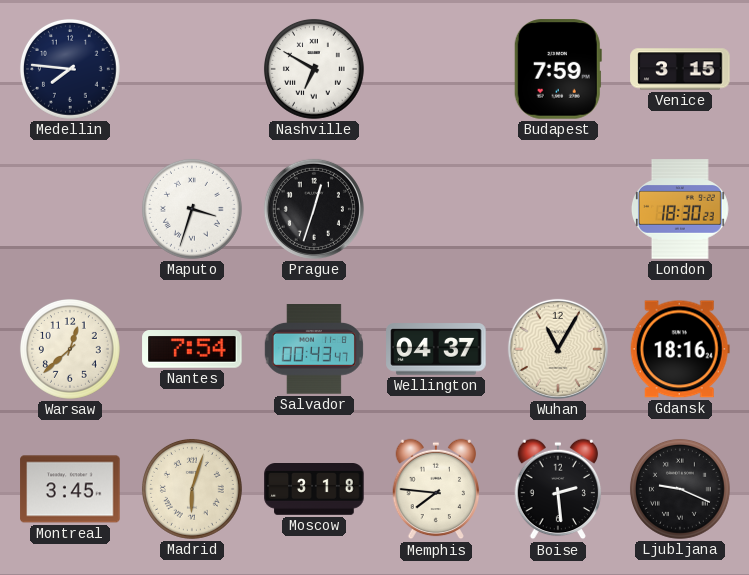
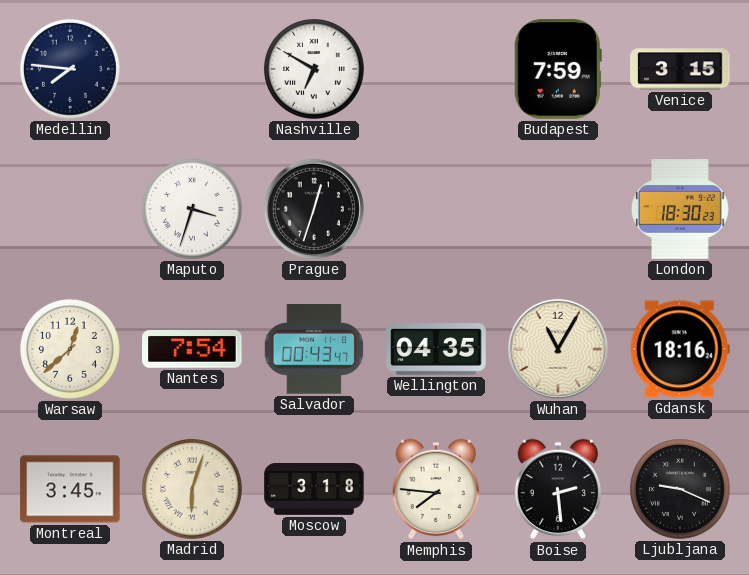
Wellington: 04:37 -> 04:35 (436, 349)
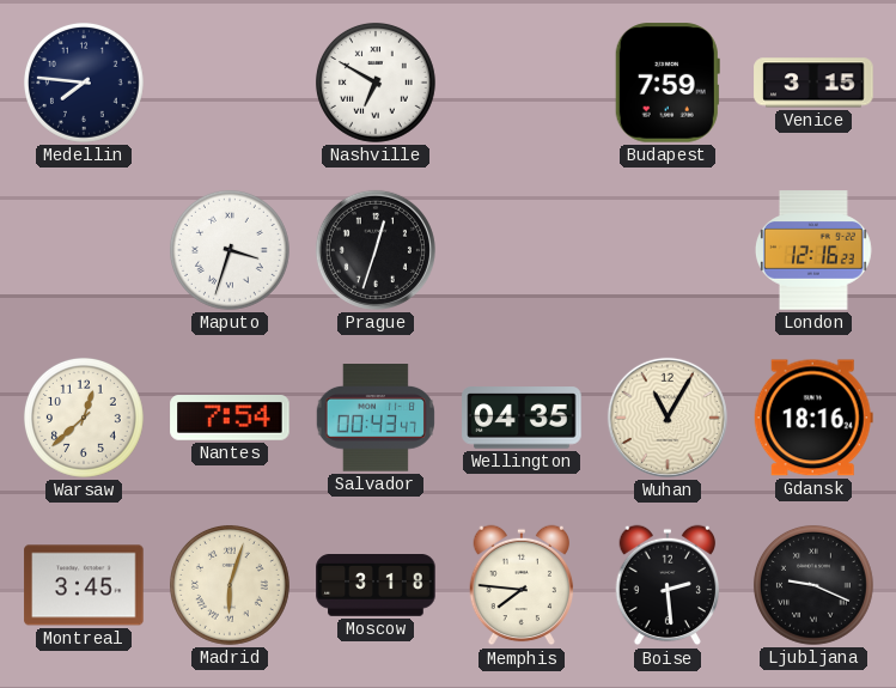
London: 18:30 -> 12:16 (813, 250)
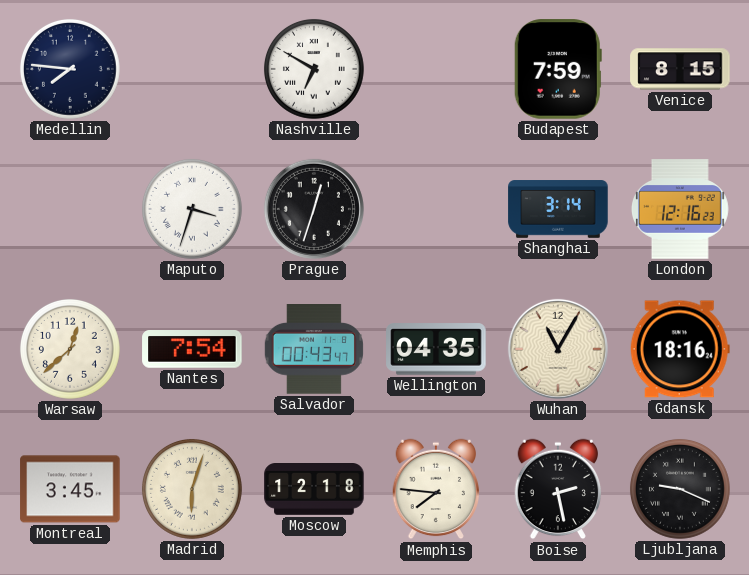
Venice: 3:15 -> 8:15 (680, 69)
Shanghai: none -> 3:14 (558, 209)
Moscow: 3:18 -> 12:18 (314, 490)
Boise: 2:29 -> 2:28 (558, 489)
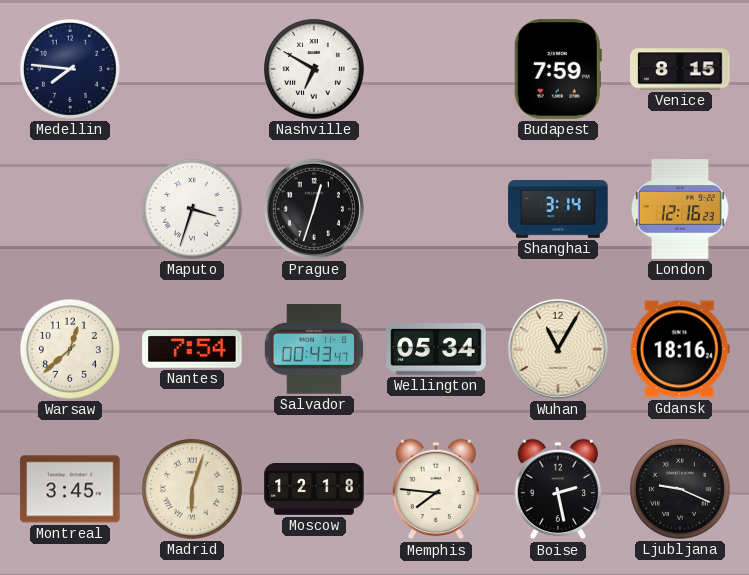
Wellington: 04:35 -> 05:34 (436, 349)
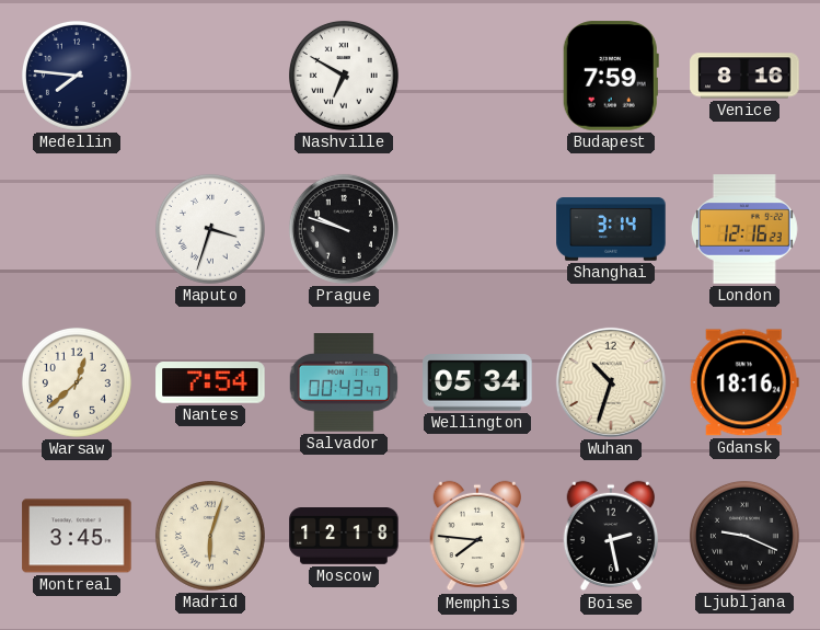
Venice: 8:15 -> 8:16 (744, 76)
Prague: 12:33 -> 9:48 (344, 229)
Wuhan: 11:05 -> 10:33 (611, 382)
